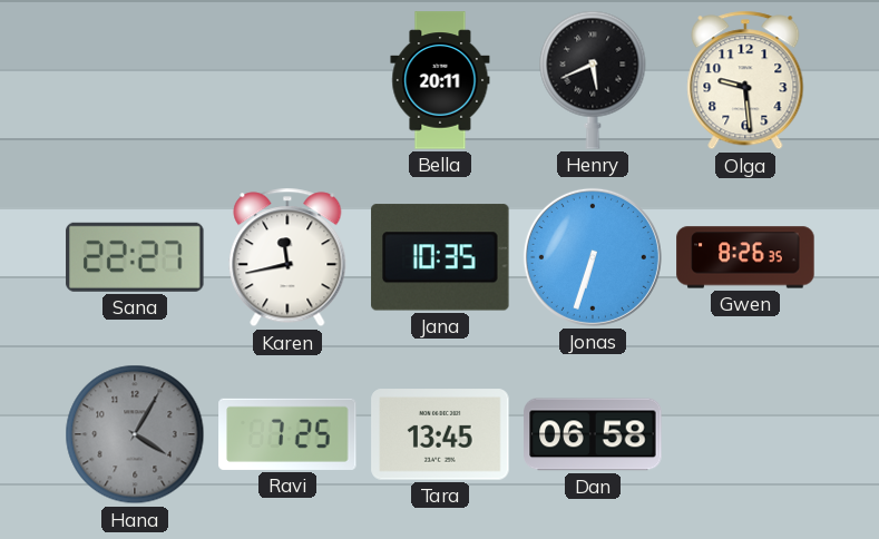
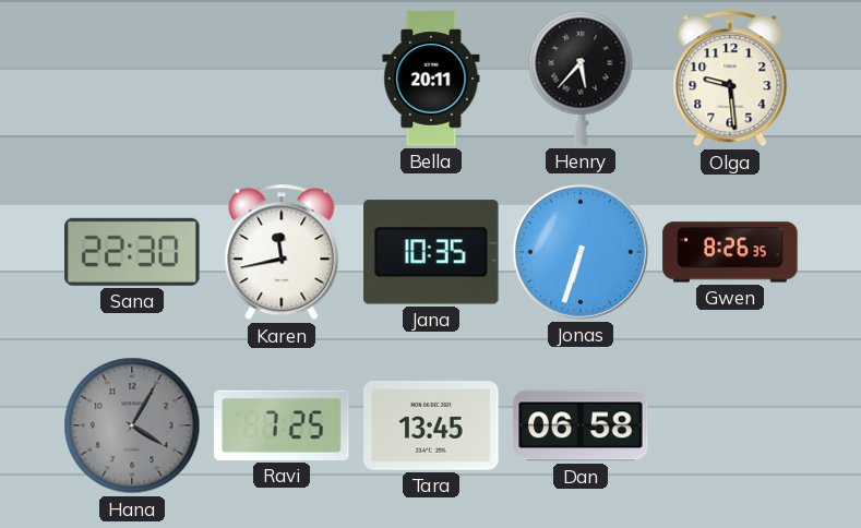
Henry: 5:41 -> 5:37 (581, 79)
Sana: 22:27 -> 22:30 (132, 252)
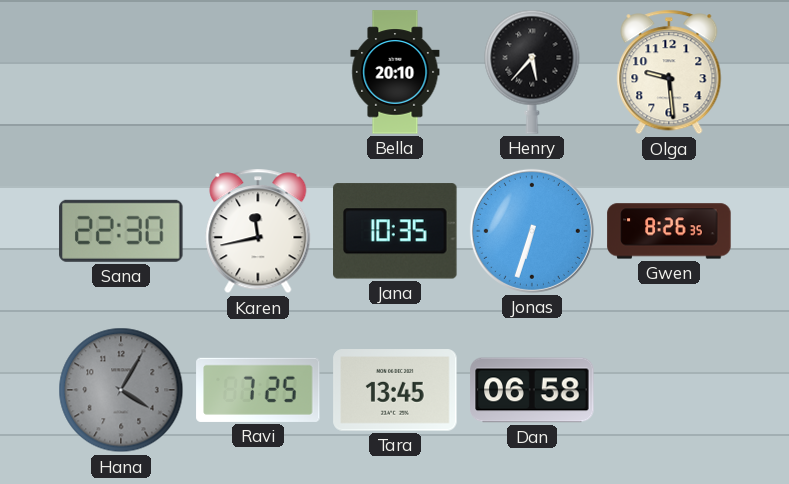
Bella: 20:11 -> 20:10 (395, 72)
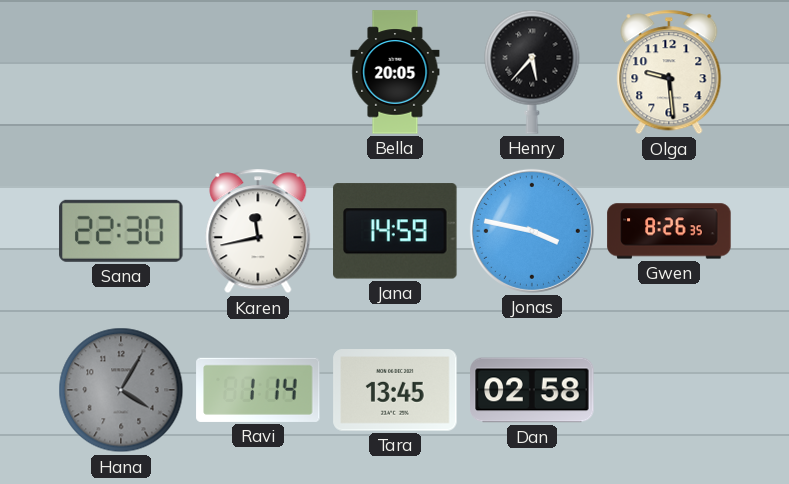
Bella: 20:10 -> 20:05 (395, 72)
Jana: 10:35 -> 14:59 (395, 231)
Jonas: 6:33 -> 3:47 (532, 231)
Ravi: 7:25 -> 1:14 (258, 390)
Dan: 06:58 -> 02:58 (532, 390)
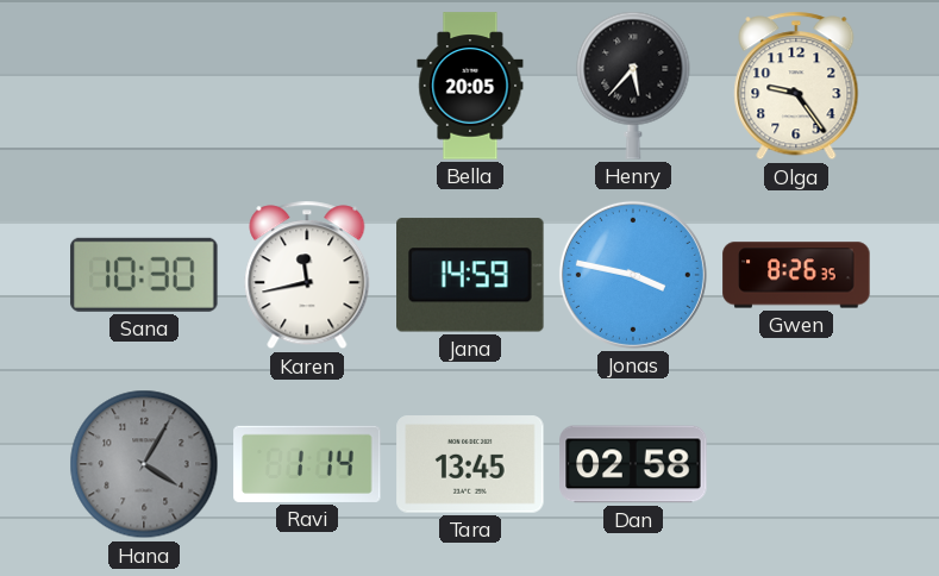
Olga: 9:29 -> 9:24 (796, 86)
Sana: 22:30 -> 10:30 (144, 275)
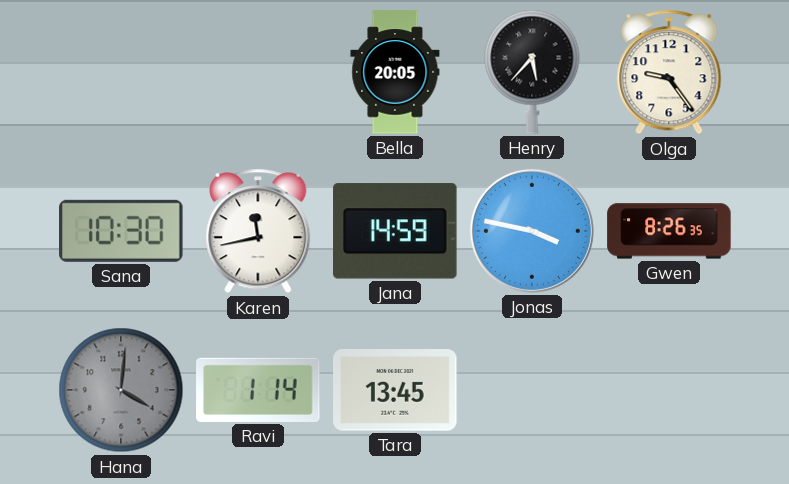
Hana: 4:05 -> 4:01 (121, 390)
Dan: 02:58 -> none (633, 464)
